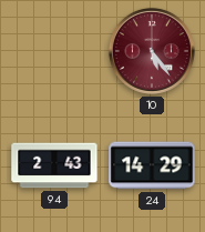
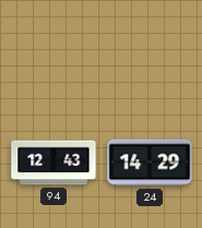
10: 5:24 -> none (152, 51)
94: 2:43 -> 12:43 (54, 163)
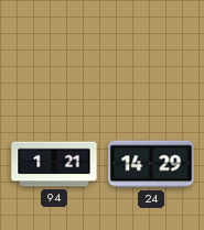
94: 12:43 -> 1:21 (54, 164)
